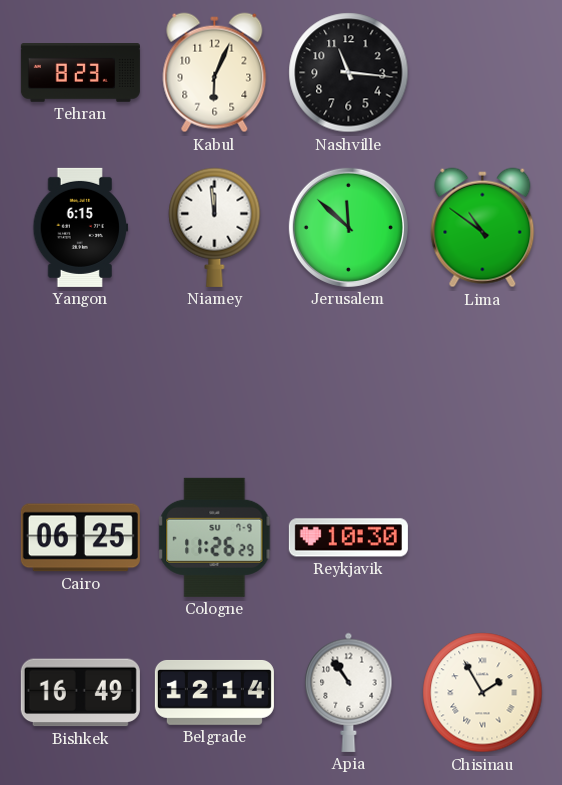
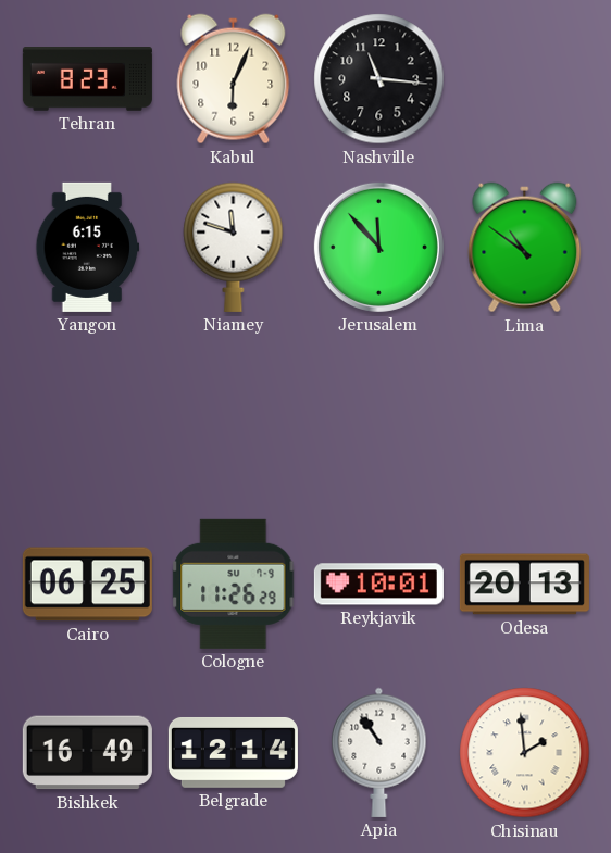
Niamey: 11:59 -> 11:48 (234, 247)
Jerusalem: 11:52 -> 11:53 (378, 247)
Reykjavik: 10:30 -> 10:01 (378, 585)
Odesa: none -> 20:13 (524, 585)
Chisinau: 1:55 -> 1:59 (525, 753)
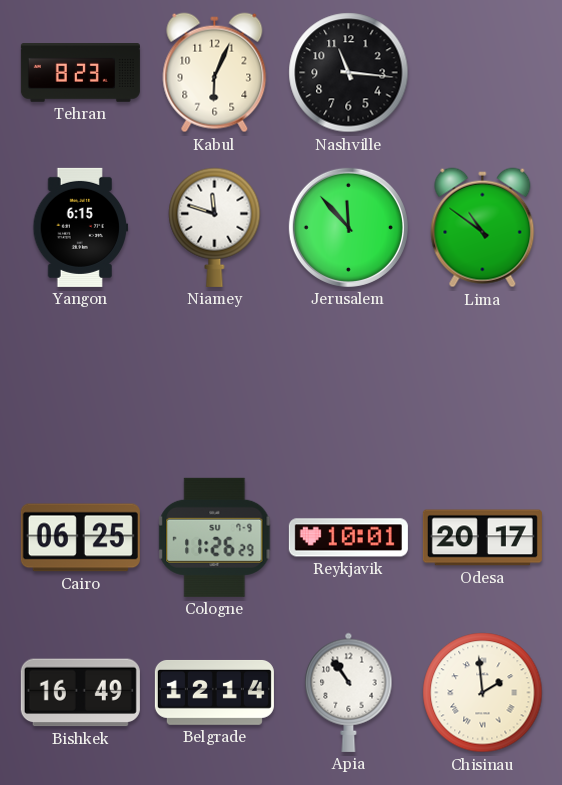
Odesa: 20:13 -> 20:17 (482, 538)
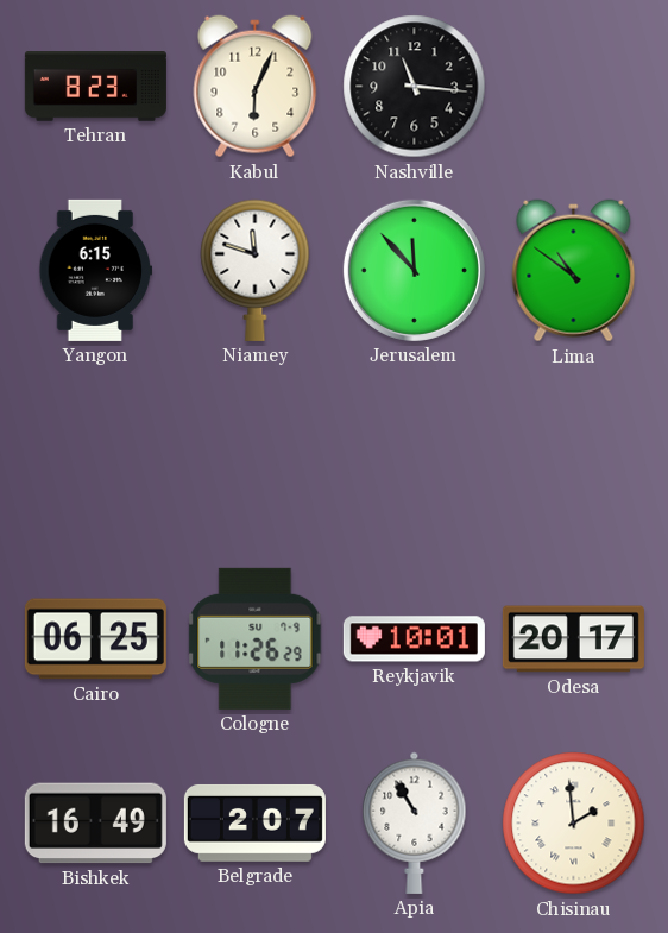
Belgrade: 12:14 -> 2:07 (254, 822)
Apia: 10:54 -> 10:55 (415, 822)
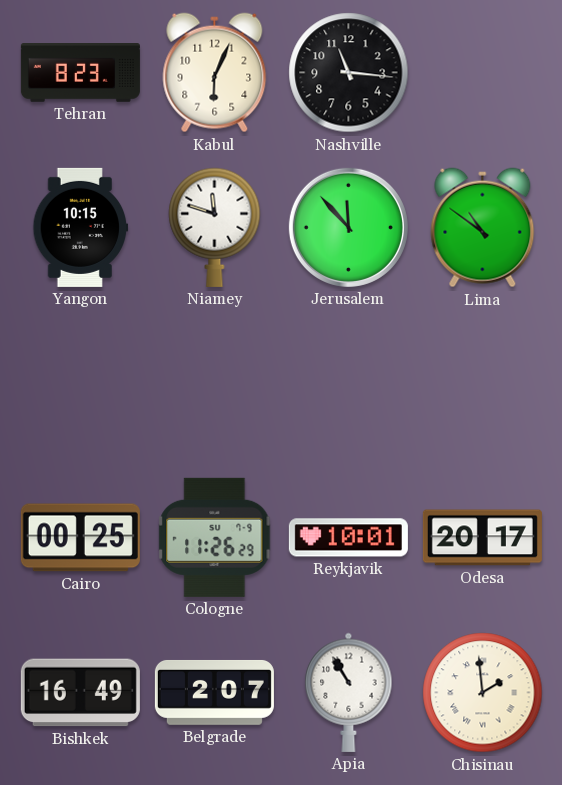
Yangon: 6:15 -> 10:15 (81, 227)
Cairo: 06:25 -> 00:25 (80, 538)
